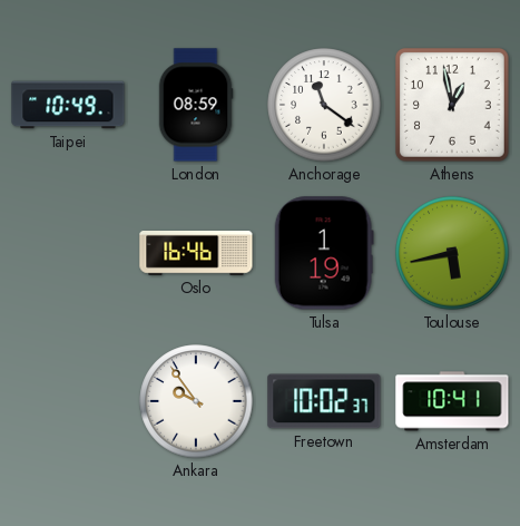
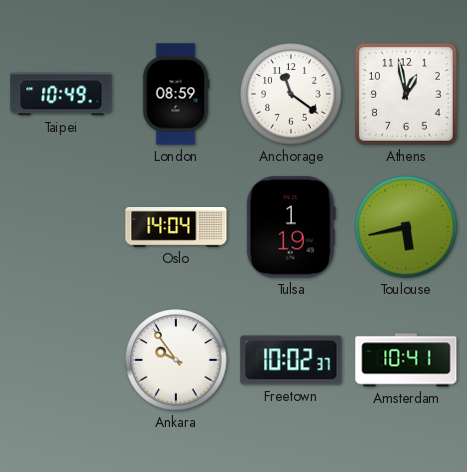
Oslo: 16:46 -> 14:04 (176, 228)
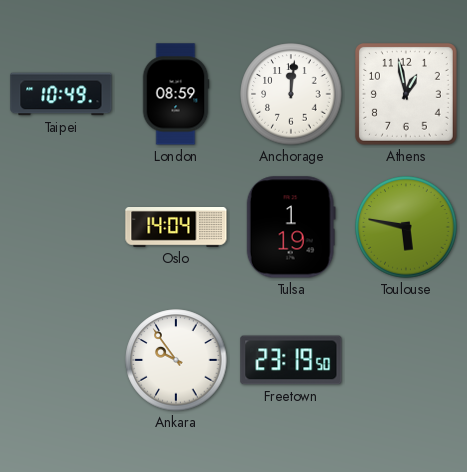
Anchorage: 11:21 -> 12:01 (291, 94)
Toulouse: 5:43 -> 5:47 (406, 227)
Freetown: 10:02 -> 23:19 (291, 360)
Amsterdam: 10:41 -> none (406, 360)
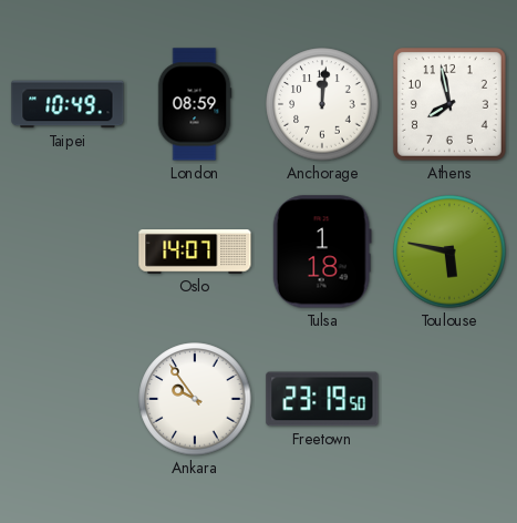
Athens: 12:58 -> 7:58 (449, 104)
Oslo: 14:04 -> 14:07 (195, 253)
Tulsa: 1:19 -> 1:18 (322, 252)
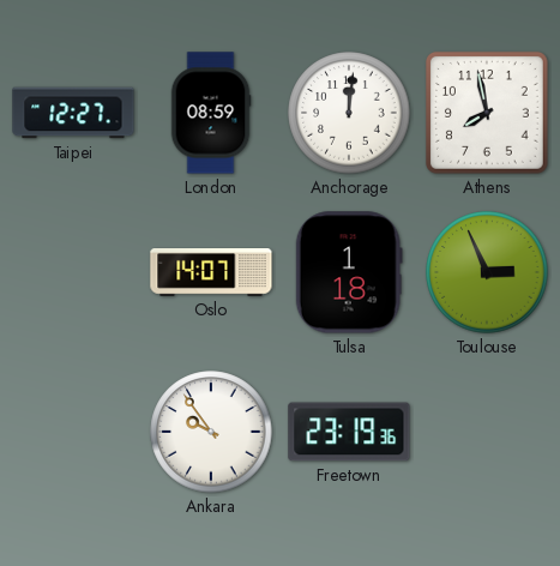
Taipei: 10:49 -> 12:27 (73, 113)
Toulouse: 5:47 -> 2:56 (487, 272)
Freetown: 23:19:50 -> 23:19:36 (349, 432)
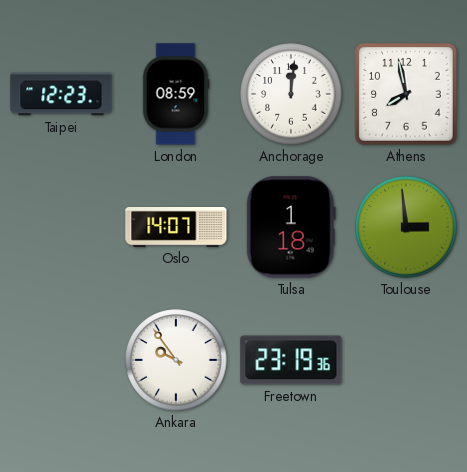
Taipei: 12:27 -> 12:23 (61, 94)
Toulouse: 2:56 -> 2:59 (406, 227)
